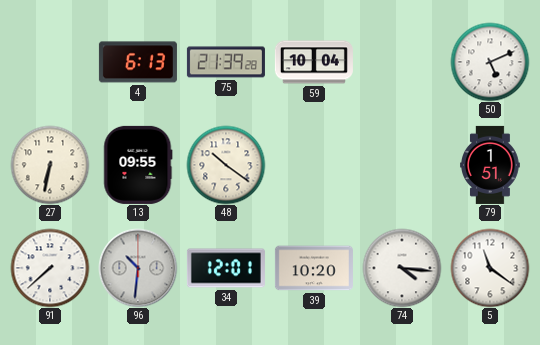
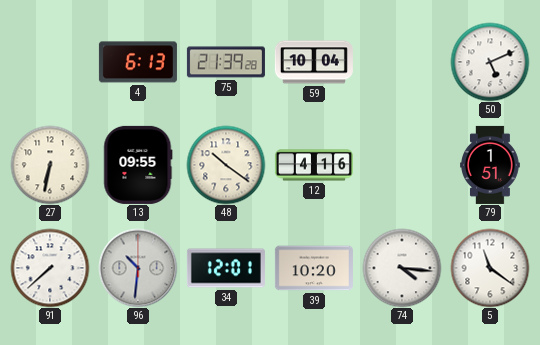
12: none -> 4:16 (314, 165)
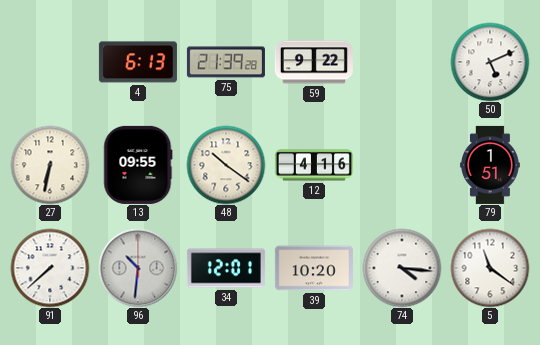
59: 10:04 -> 9:22 (314, 62)
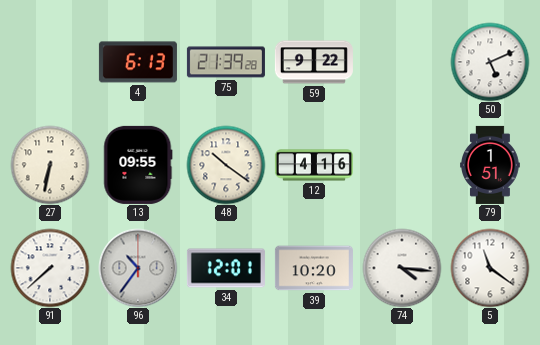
96: 10:31 -> 10:36 (138, 268)
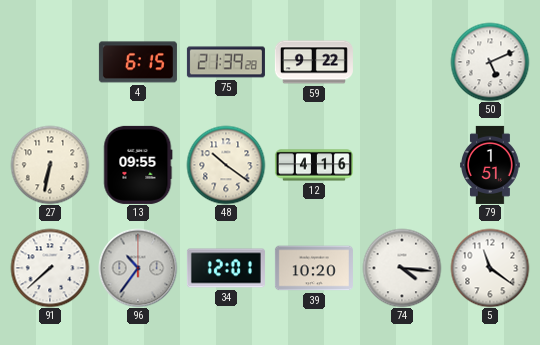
4: 6:13 -> 6:15 (138, 62)
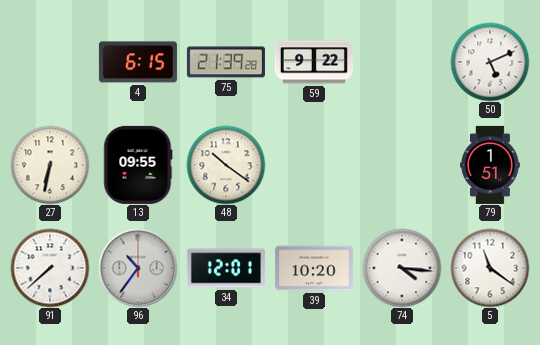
12: 4:16 -> none (314, 165)
